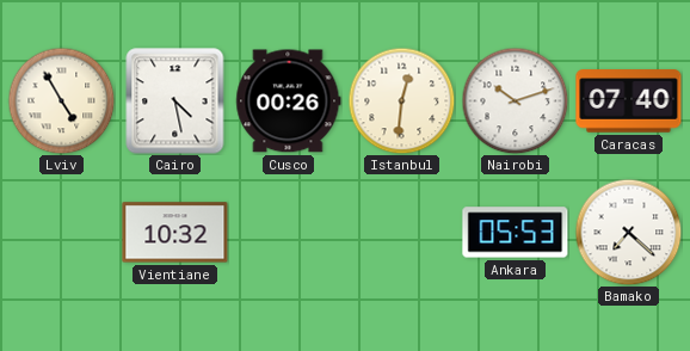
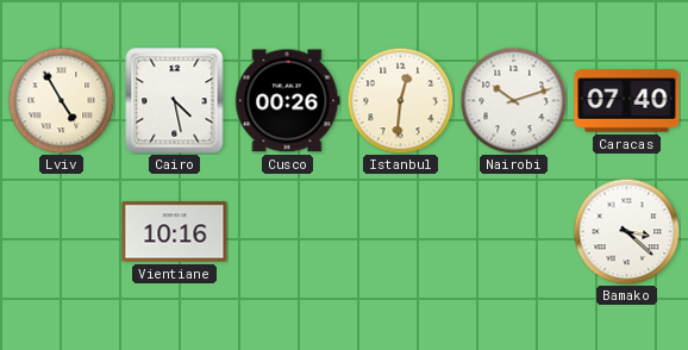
Vientiane: 10:32 -> 10:16 (175, 232)
Ankara: 05:53 -> none (516, 233)
Bamako: 7:22 -> 3:22 (626, 231)
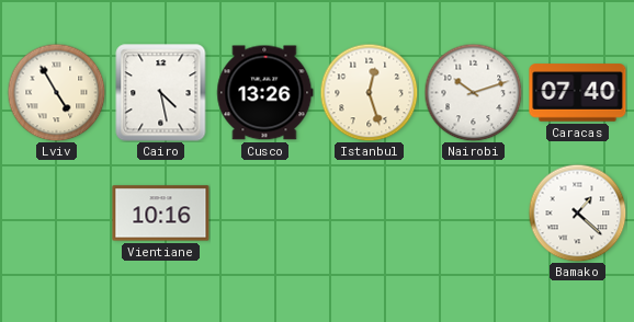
Cusco: 00:26 -> 13:26 (265, 93)
Istanbul: 12:31 -> 12:27 (369, 92)
Bamako: 3:22 -> 1:22 (577, 212)
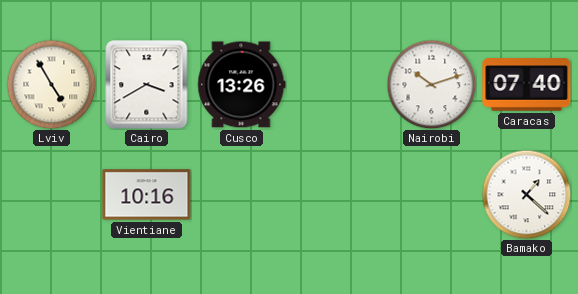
Cairo: 4:28 -> 3:40 (147, 85)
Istanbul: 12:27 -> none (369, 92)
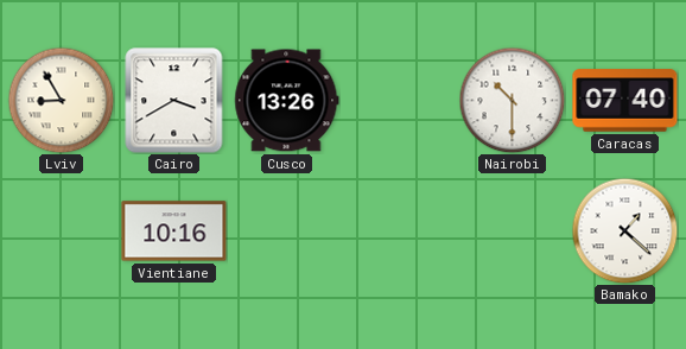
Lviv: 4:55 -> 8:55 (61, 100)
Nairobi: 10:12 -> 10:30 (512, 100)
